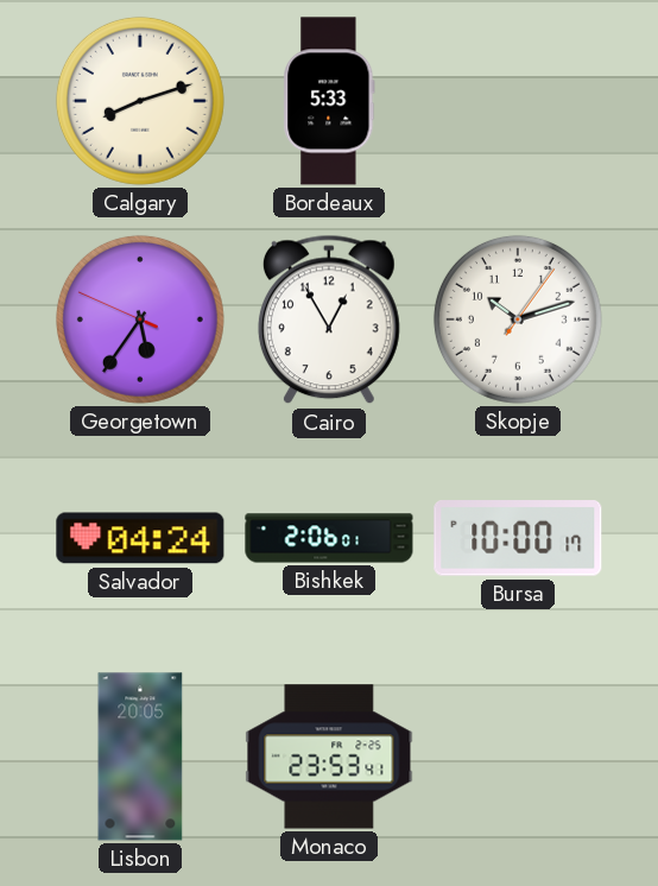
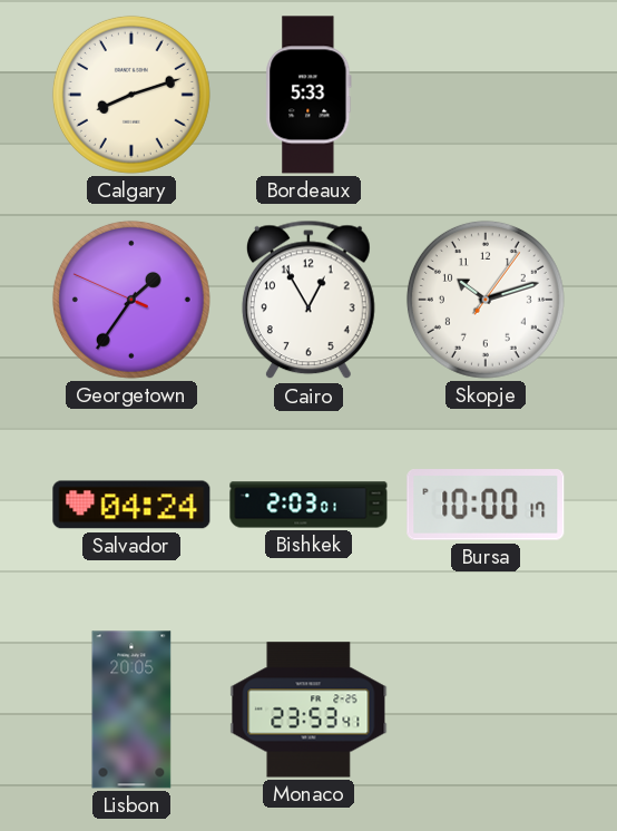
Georgetown: 5:35 -> 1:35 (131, 300)
Bishkek: 2:06 -> 2:03 (308, 505)
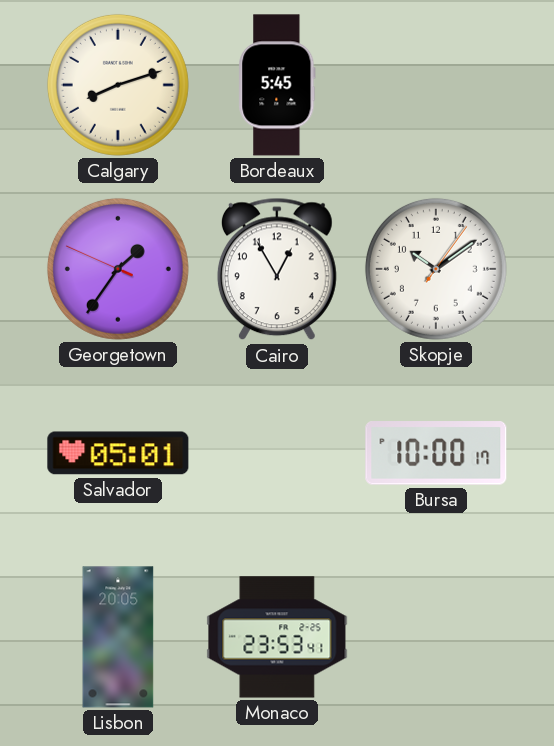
Bordeaux: 5:33 -> 5:45 (277, 85)
Skopje: 10:12 -> 10:09 (436, 269)
Salvador: 04:24 -> 05:01 (118, 453)
Bishkek: 2:03 -> none (308, 505)
